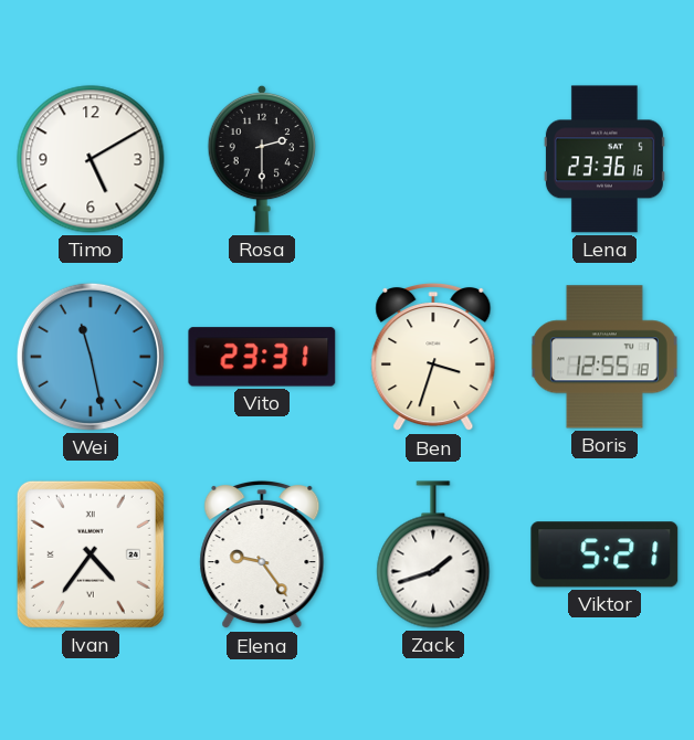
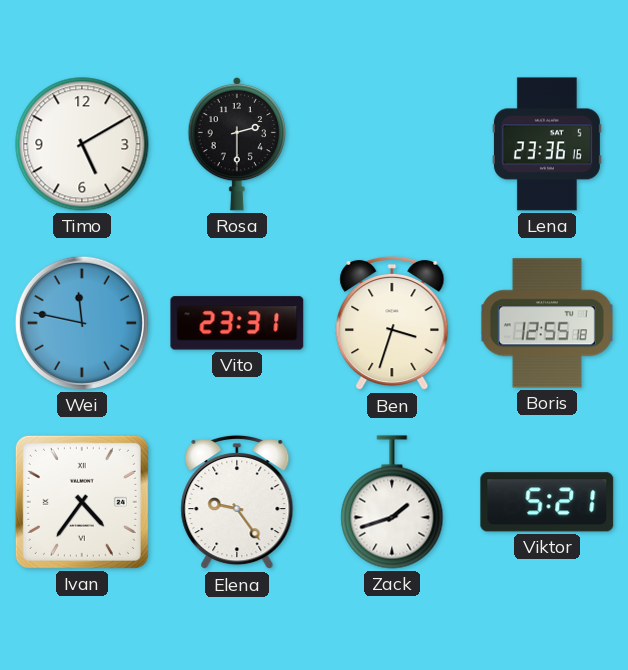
Wei: 11:28 -> 11:47 (82, 323)
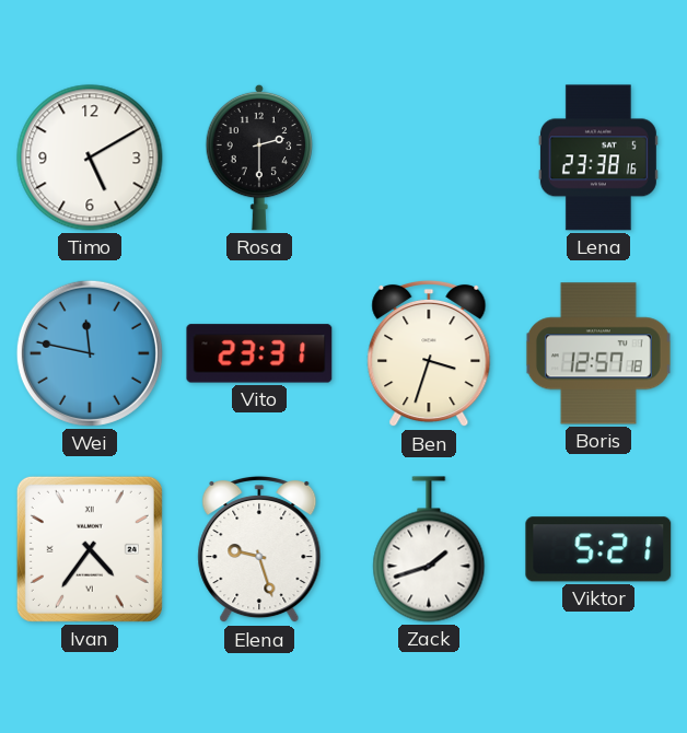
Lena: 23:36 -> 23:38 (598, 158)
Boris: 12:55 -> 12:57 (598, 353)
Elena: 9:24 -> 9:27 (259, 549)
